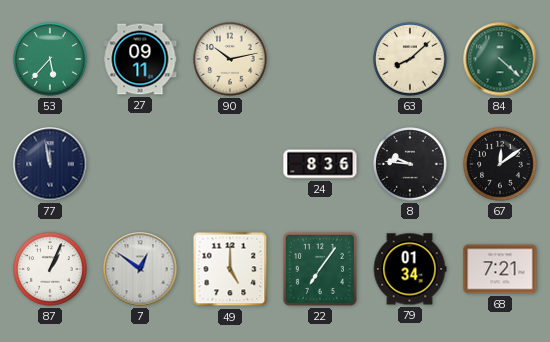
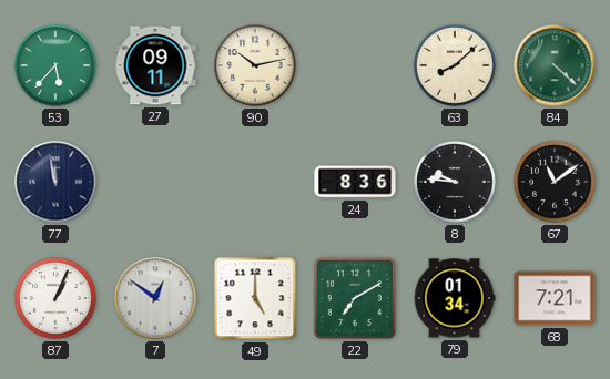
67: 12:09 -> 11:09 (555, 182)
22: 7:06 -> 7:10 (355, 298)
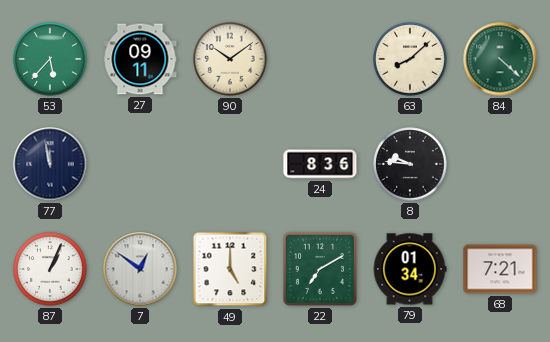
90: 10:13 -> 10:09 (230, 59)
67: 11:09 -> none (555, 182)
